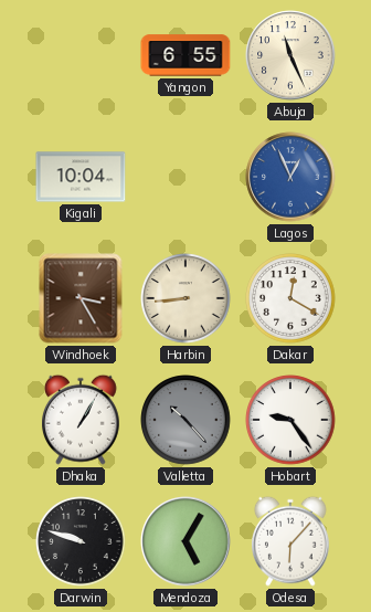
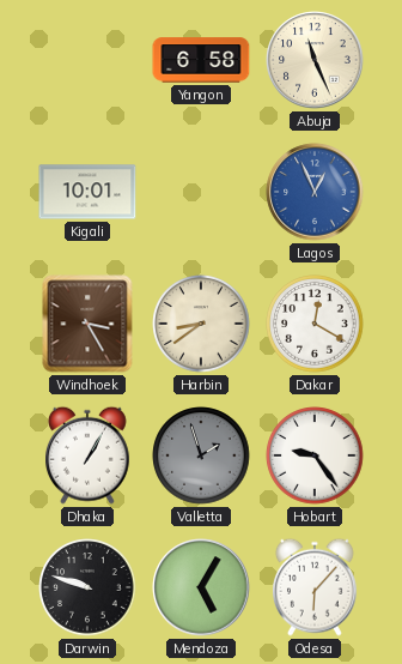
Yangon: 6:55 -> 6:58 (201, 60)
Kigali: 10:04 -> 10:01 (87, 192)
Harbin: 8:44 -> 8:39 (201, 324)
Valletta: 10:23 -> 1:57 (201, 455)
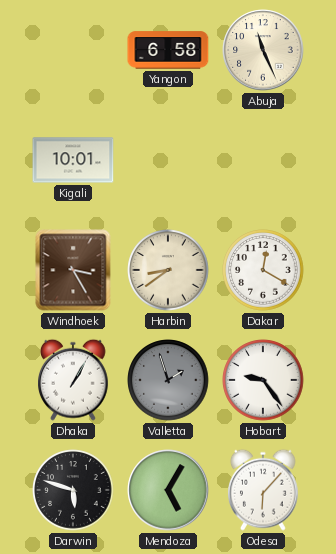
Lagos: 12:56 -> none (315, 192)
Darwin: 9:48 -> 5:48 (73, 490)
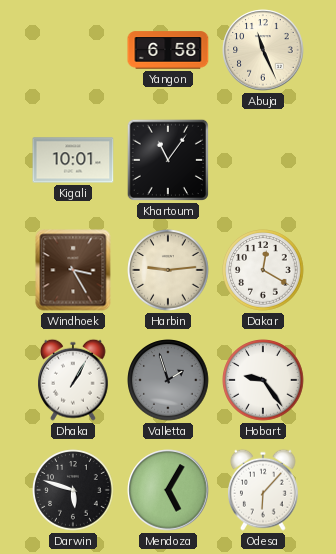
Khartoum: none -> 11:06 (168, 160)
Harbin: 8:39 -> 9:14 (168, 270)
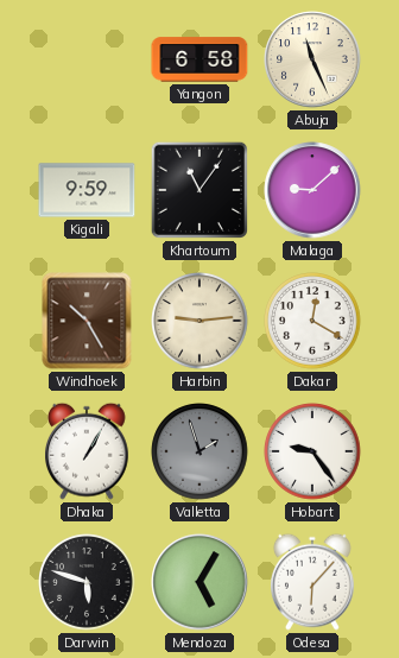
Kigali: 10:01 -> 9:59 (87, 190)
Malaga: none -> 9:08 (312, 190)
Windhoek: 3:25 -> 10:25 (87, 321)
